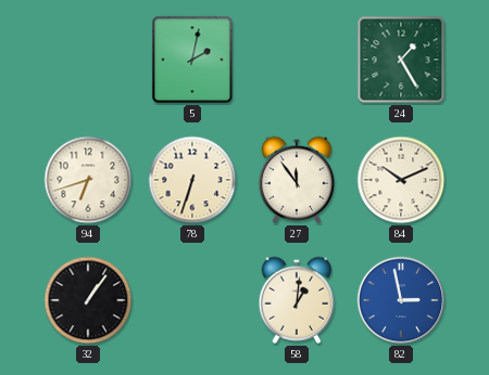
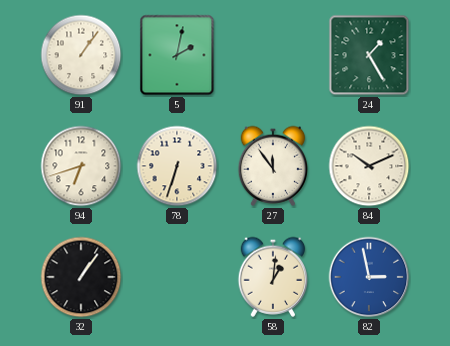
91: none -> 1:06 (81, 55)
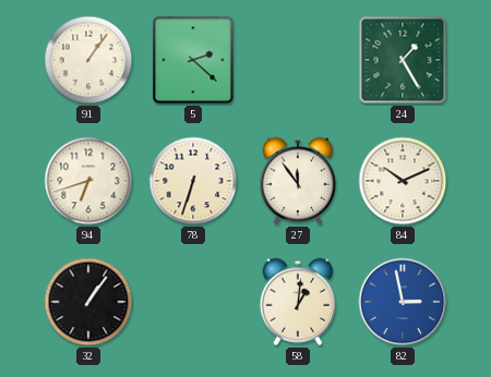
5: 2:02 -> 2:22 (193, 60)
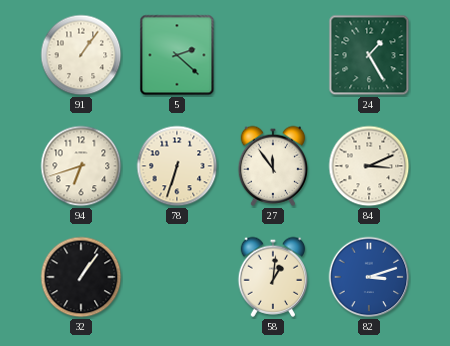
84: 10:11 -> 3:11 (369, 166)
82: 2:58 -> 3:12 (369, 277)
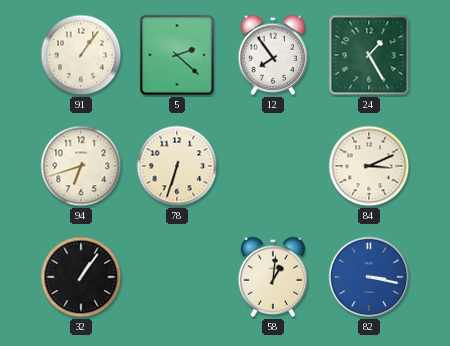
12: none -> 7:54 (273, 55)
27: 11:54 -> none (273, 166)
82: 3:12 -> 3:17 (369, 277)
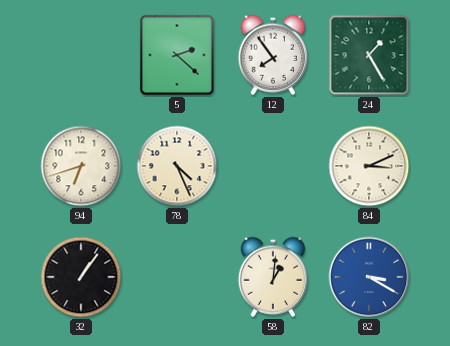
91: 1:06 -> none (81, 55)
78: 6:33 -> 4:26 (177, 166)
82: 3:17 -> 3:20 (369, 277)
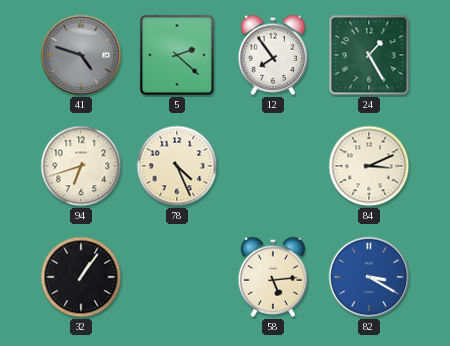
41: none -> 4:48 (81, 55)
58: 1:01 -> 5:14 (273, 277)
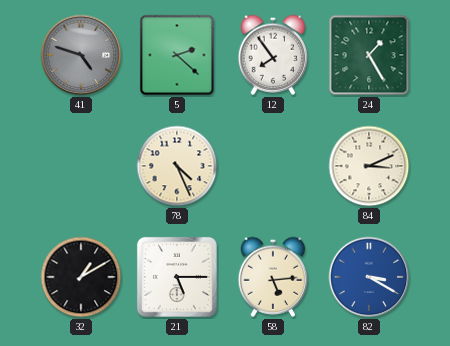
94: 6:42 -> none (81, 166)
32: 1:06 -> 1:10 (81, 277)
21: none -> 5:15 (177, 277)
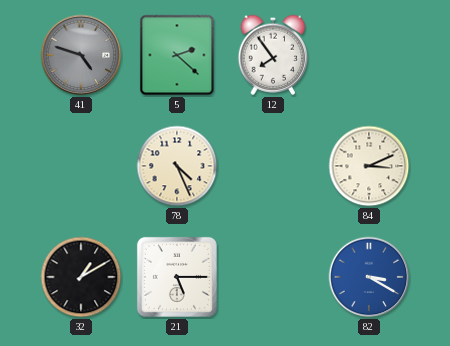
24: 1:25 -> none (369, 55)
58: 5:14 -> none (273, 277)
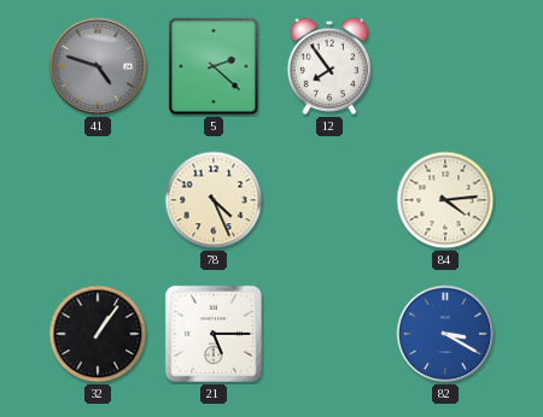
84: 3:11 -> 4:14 (445, 200)
32: 1:10 -> 1:06 (98, 334)
